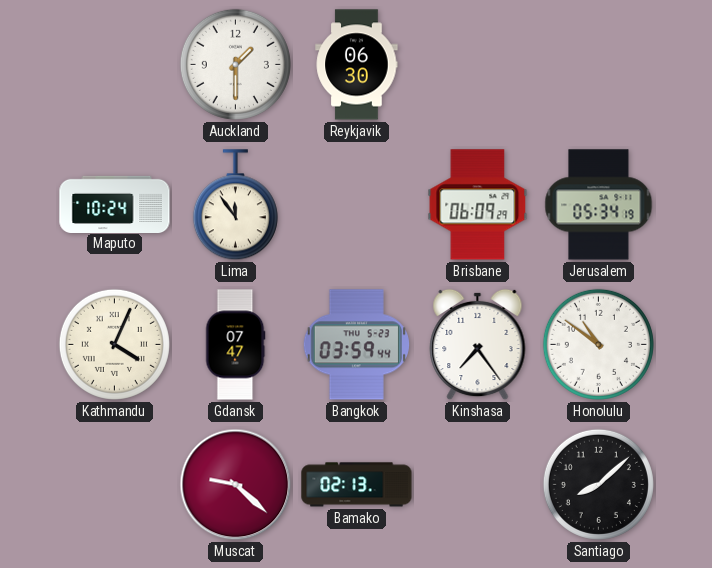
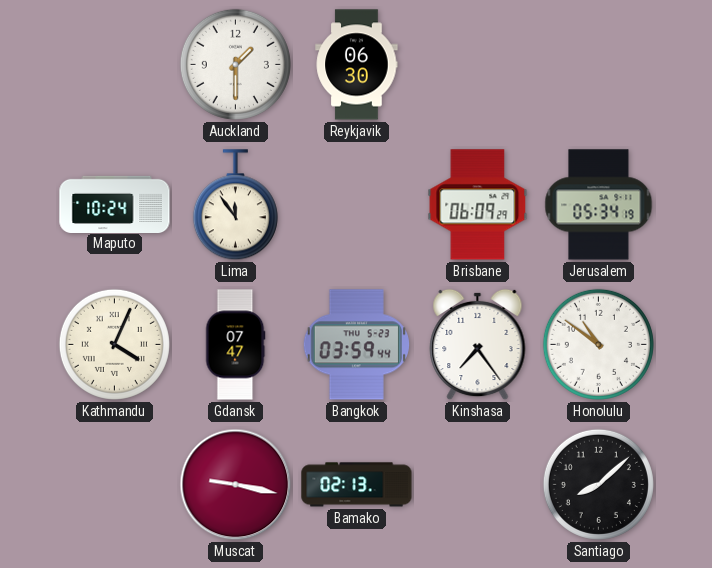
Muscat: 9:22 -> 9:17 (236, 485)
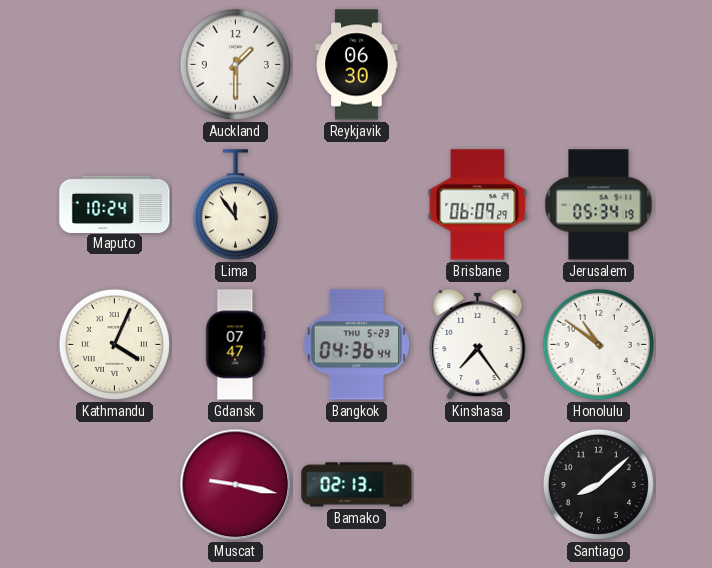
Bangkok: 03:59 -> 04:36 (356, 345)
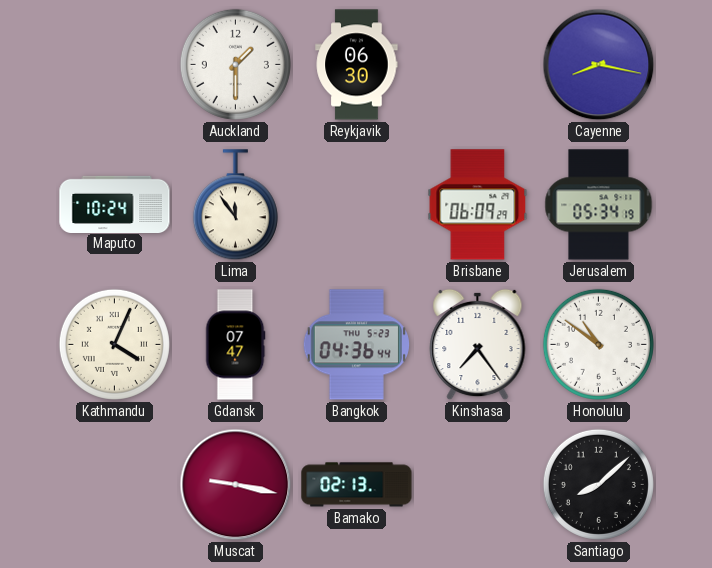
Cayenne: none -> 8:17 (599, 65)
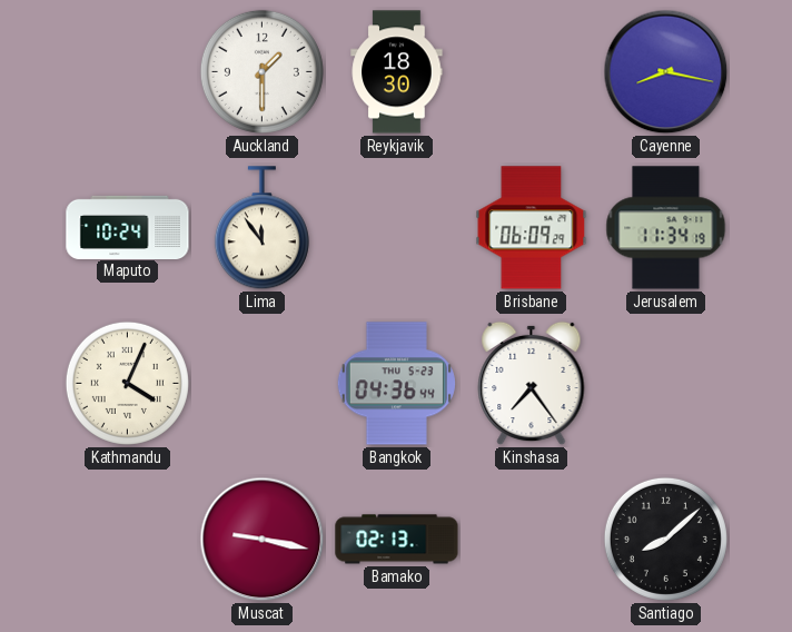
Reykjavik: 06:30 -> 18:30 (397, 72)
Jerusalem: 05:34 -> 11:34 (666, 228)
Gdansk: 07:47 -> none (235, 345)
Honolulu: 10:51 -> none (598, 344)
